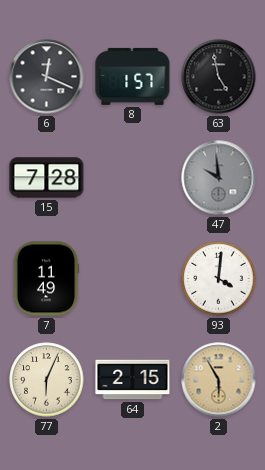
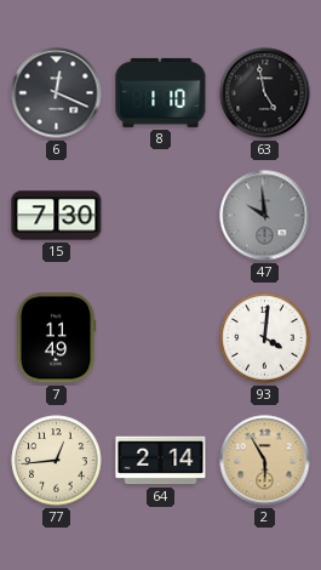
8: 1:57 -> 1:10 (161, 92)
15: 7:28 -> 7:30 (57, 216)
77: 6:04 -> 12:44 (57, 461)
64: 2:15 -> 2:14 (161, 461)
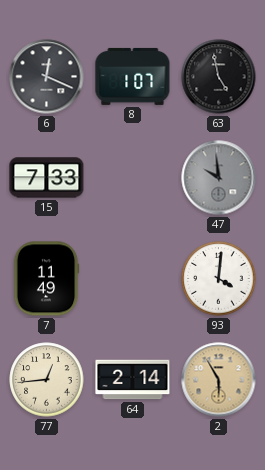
8: 1:10 -> 1:07 (133, 76)
15: 7:30 -> 7:33 (47, 178)
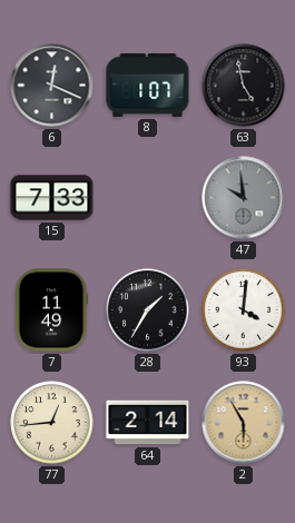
28: none -> 1:35 (148, 310)
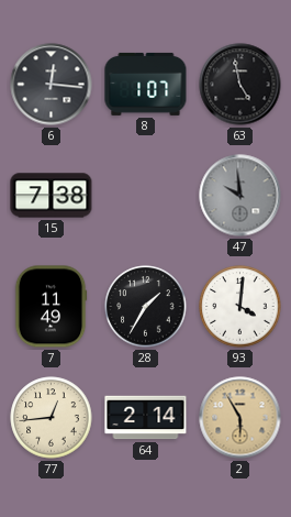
6: 12:19 -> 12:16 (52, 85)
15: 7:33 -> 7:38 (52, 196)
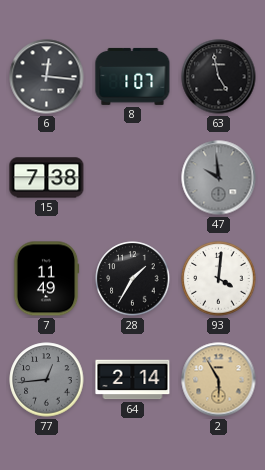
77 dial: cream -> grey (47, 380)
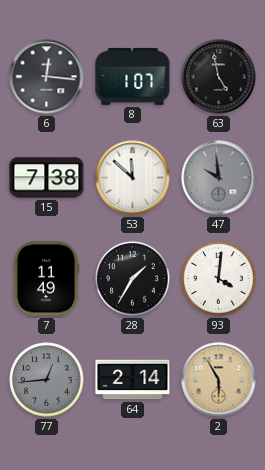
53: none -> 11:52 (133, 178)
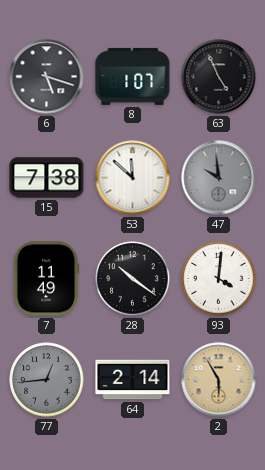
6: 12:16 -> 5:18 (47, 77)
63: 4:58 -> 4:56 (219, 77)
28: 1:35 -> 10:21 (133, 279)
